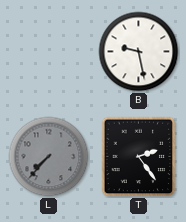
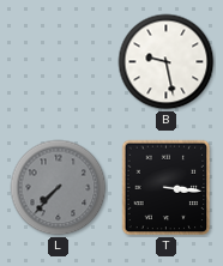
T: 2:24 -> 3:16 (167, 188)
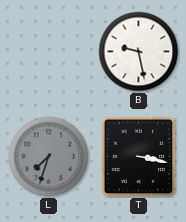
L: 7:37 -> 7:33 (49, 157)
T: 3:16 -> 3:17 (139, 157)
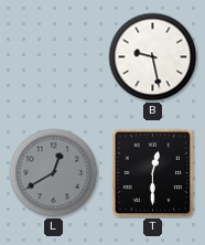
L: 7:33 -> 12:40 (54, 173)
T: 3:17 -> 12:30 (153, 173)
